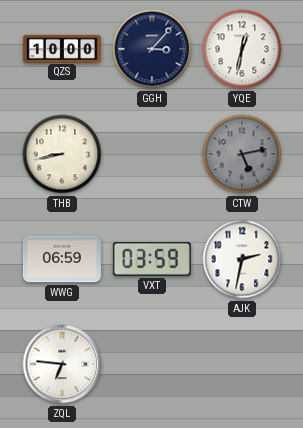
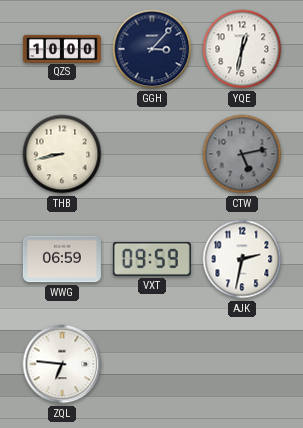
VXT: 03:59 -> 09:59 (152, 259)
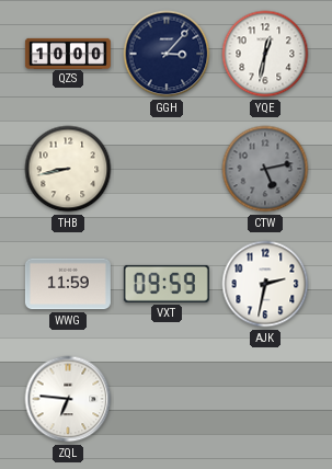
WWG: 06:59 -> 11:59 (68, 284)
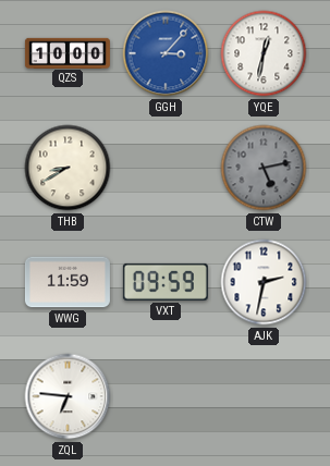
GGH dial: navy -> blue (166, 53)
THB: 8:43 -> 8:40 (68, 168)
